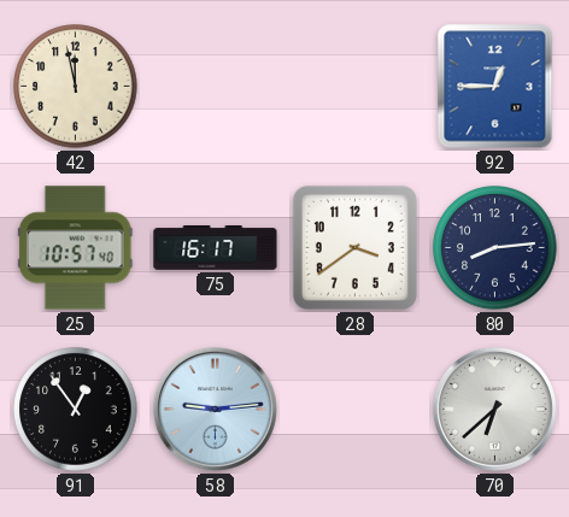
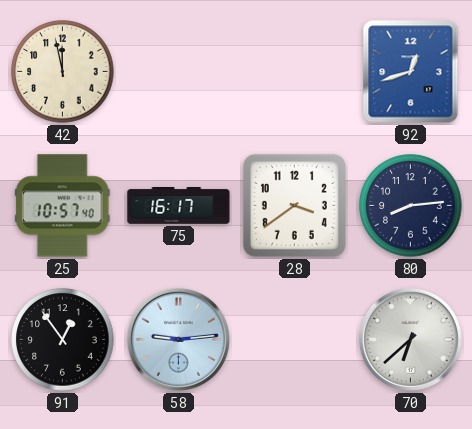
92: 12:45 -> 12:42 (411, 72)
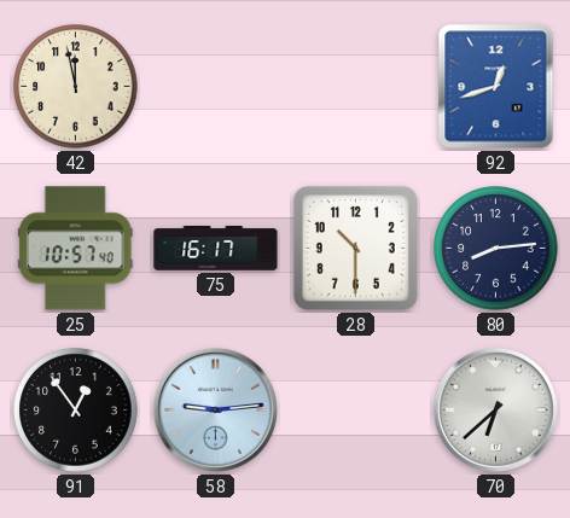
28: 3:39 -> 10:30 (355, 248)
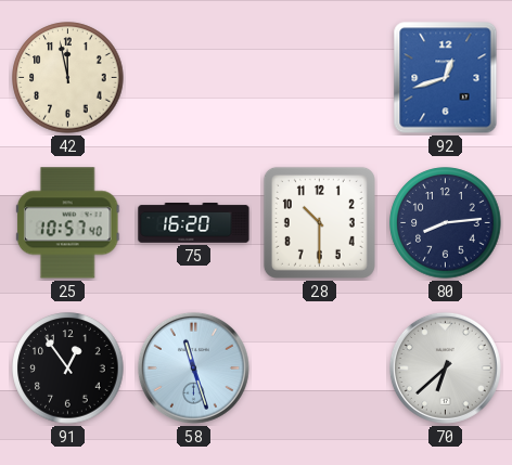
75: 16:17 -> 16:20 (194, 223)
58: 9:14 -> 11:27 (193, 367)
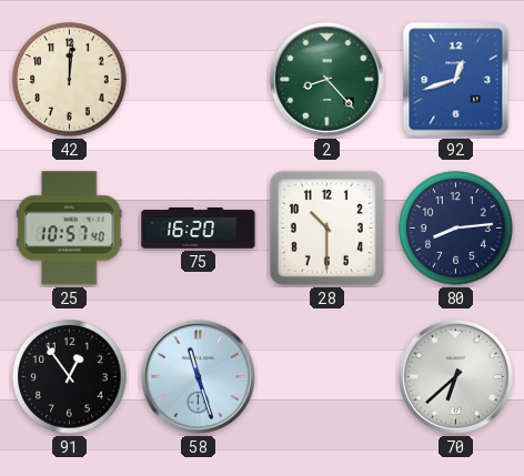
42: 11:58 -> 12:01 (70, 80)
2: none -> 8:23 (326, 79)
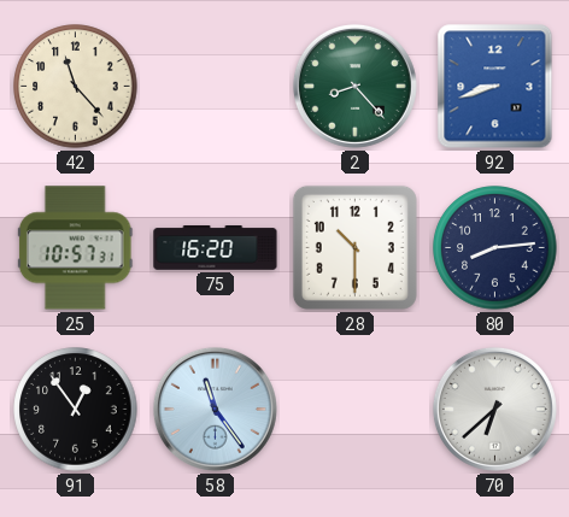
42: 12:01 -> 11:23 (76, 87)
92: 12:42 -> 8:42 (495, 87)
25: 10:57:40 -> 10:57:31 (75, 248)
58: 11:27 -> 11:24 (215, 409)
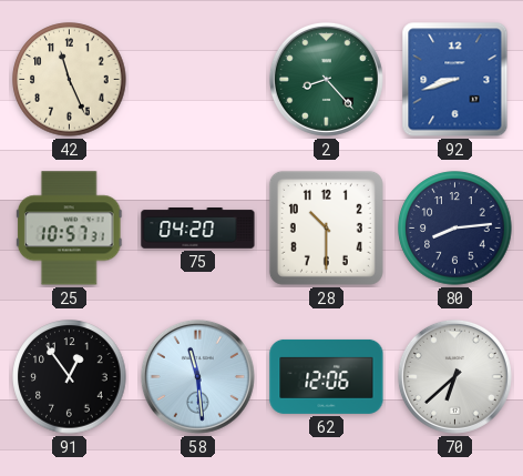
42: 11:23 -> 11:26 (70, 80)
75: 16:20 -> 04:20 (198, 229)
58: 11:24 -> 11:29 (197, 376)
62: none -> 12:06 (327, 376)
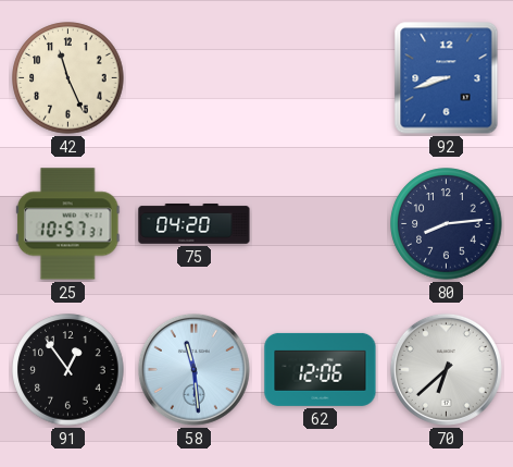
2: 8:23 -> none (326, 79)
28: 10:30 -> none (326, 227)
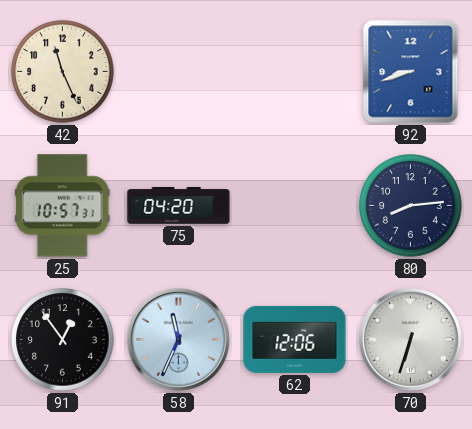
58: 11:29 -> 11:34 (178, 339)
70: 6:38 -> 6:33 (410, 339)
